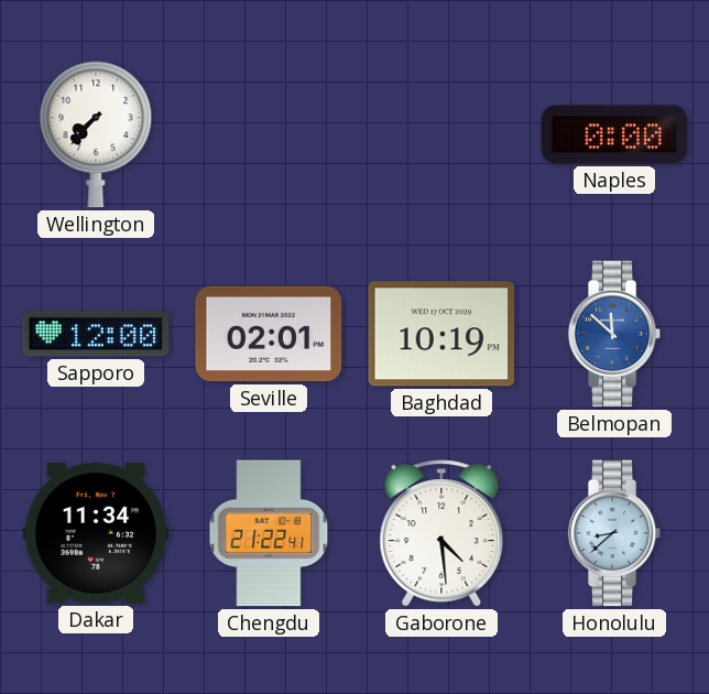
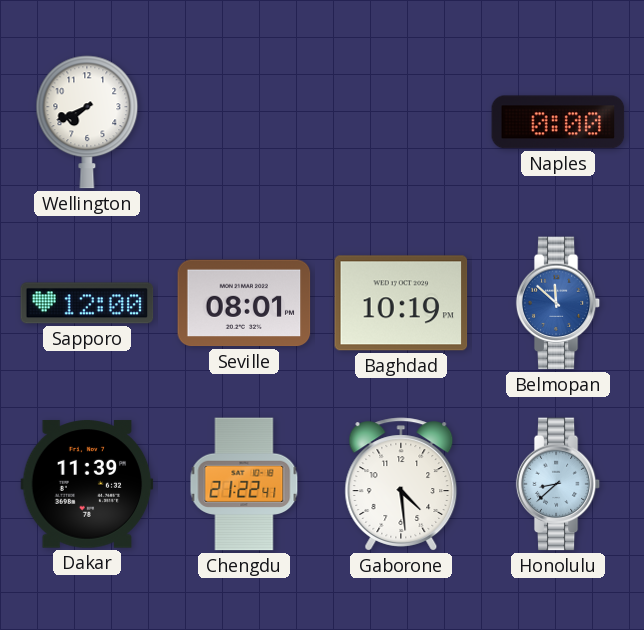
Wellington: 7:37 -> 7:41 (87, 122)
Seville: 02:01 -> 08:01 (244, 303)
Dakar: 11:34 -> 11:39 (87, 484)
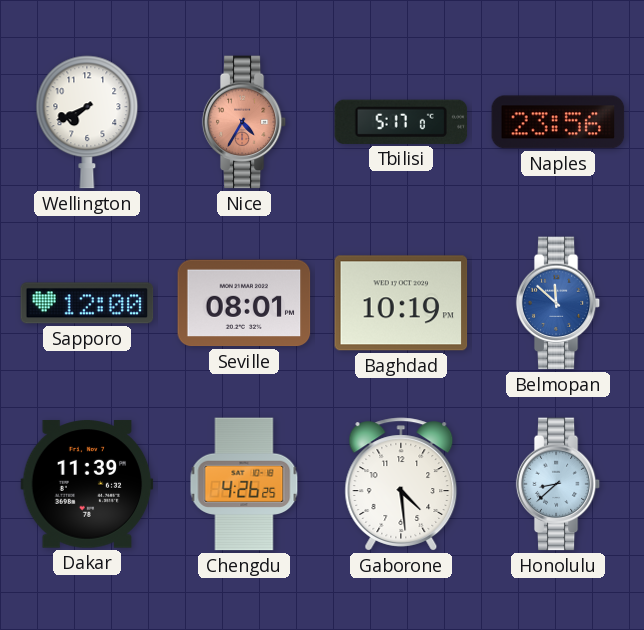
Nice: none -> 4:35 (244, 122)
Tbilisi: none -> 5:17 (401, 122)
Naples: 0:00 -> 23:56 (558, 122)
Chengdu: 21:22 -> 4:26 (244, 484)
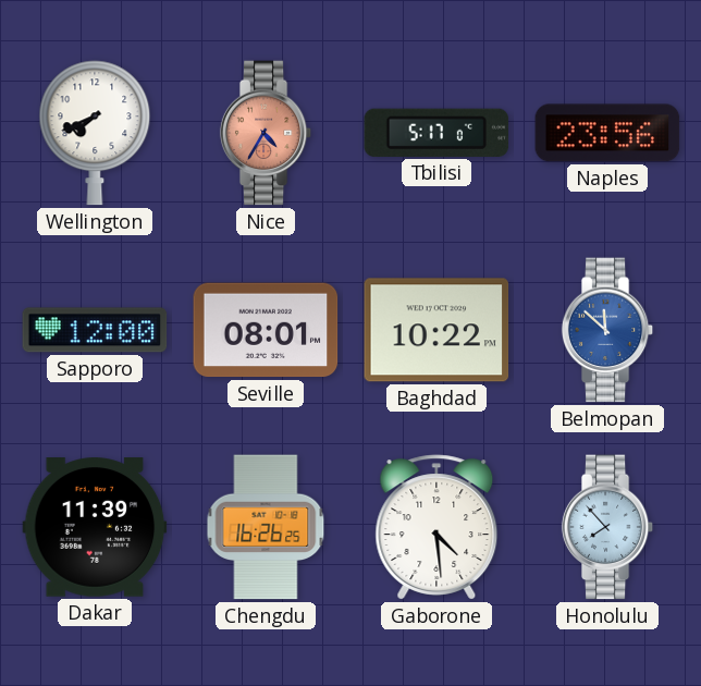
Baghdad: 10:19 -> 10:22 (436, 330)
Chengdu: 4:26 -> 16:26 (266, 527)
Honolulu: 8:38 -> 7:53 (607, 527)
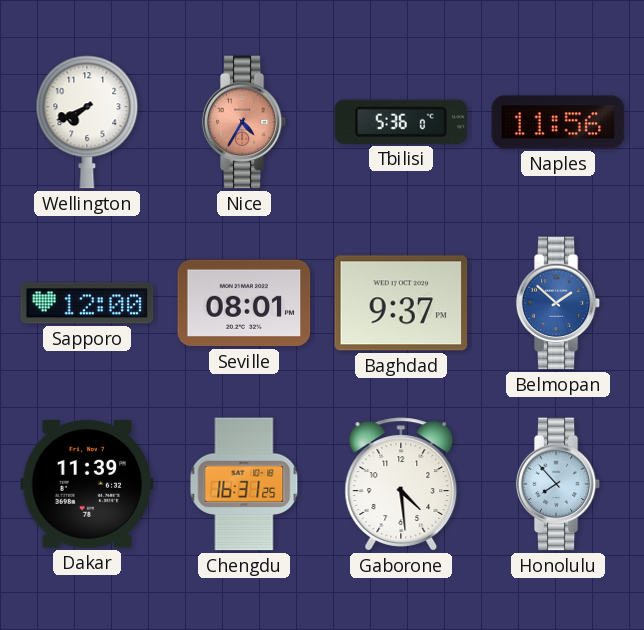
Tbilisi: 5:17 -> 5:36 (401, 122)
Naples: 23:56 -> 11:56 (558, 122)
Baghdad: 10:22 -> 9:37 (401, 303)
Belmopan: 11:52 -> 1:52 (558, 303)
Chengdu: 16:26 -> 16:31 (244, 484)
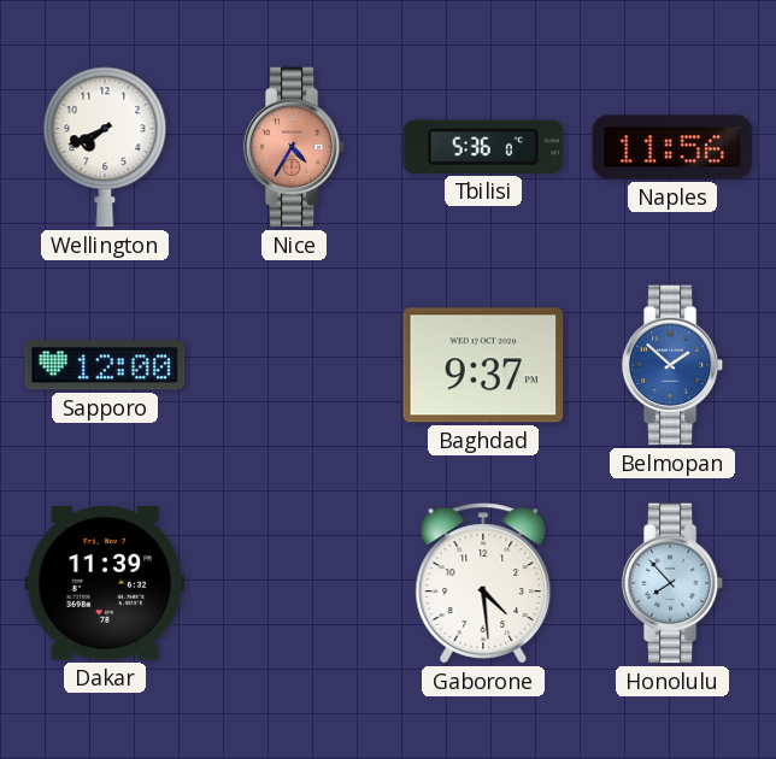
Seville: 08:01 -> none (244, 303)
Chengdu: 16:31 -> none (244, 484)
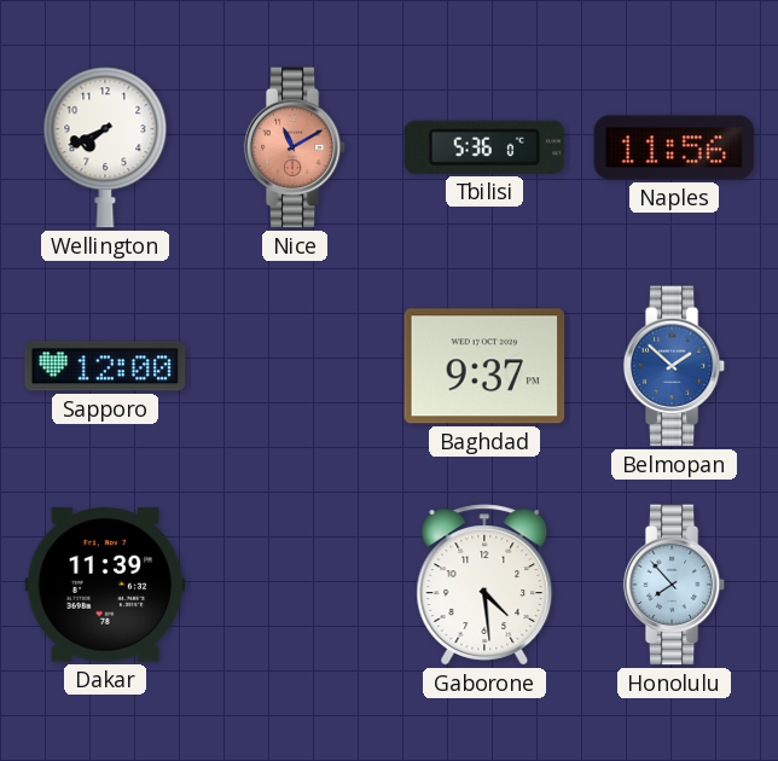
Nice: 4:35 -> 11:10 (295, 147)
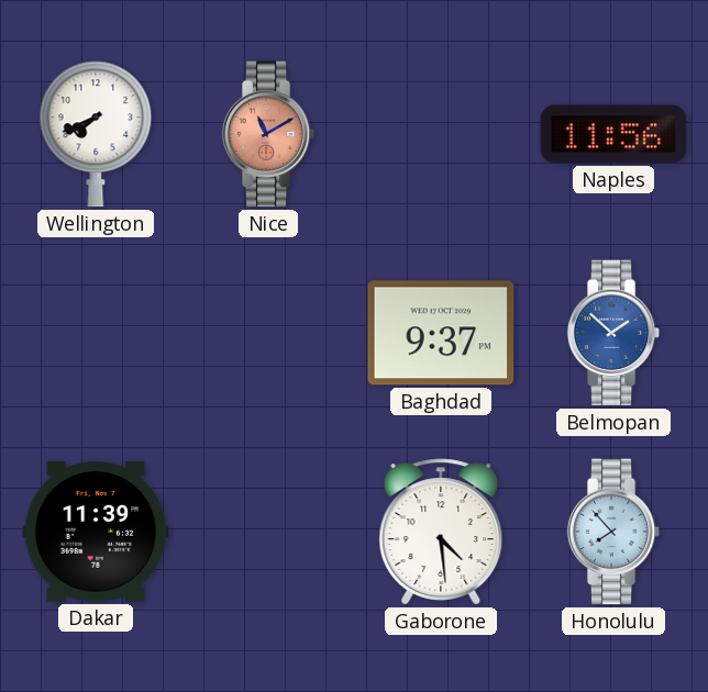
Tbilisi: 5:36 -> none (484, 147)
Sapporo: 12:00 -> none (105, 366)
